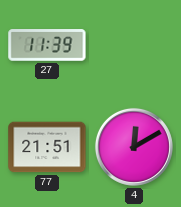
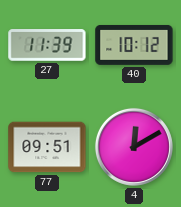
40: none -> 10:12 (134, 45)
77: 21:51 -> 09:51 (47, 147)
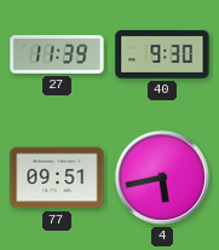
40: 10:12 -> 9:30 (162, 54)
4: 12:10 -> 5:43 (162, 178)
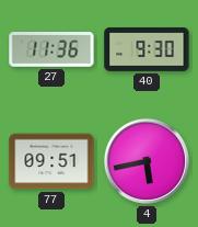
27: 11:39 -> 11:36 (51, 49)
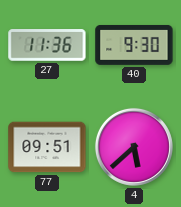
4: 5:43 -> 5:38 (134, 147)
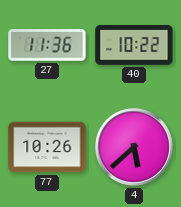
40: 9:30 -> 10:22 (134, 45)
77: 09:51 -> 10:26 (47, 147)
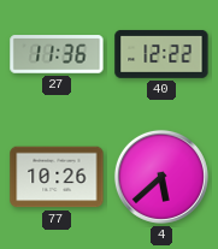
40: 10:22 -> 12:22 (161, 54)
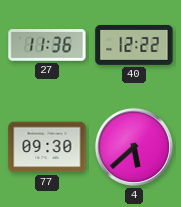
77: 10:26 -> 09:30 (47, 147)
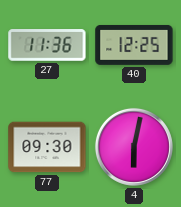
40: 12:22 -> 12:25 (134, 45)
4: 5:38 -> 6:02 (134, 147)
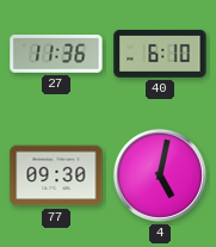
40: 12:25 -> 6:10 (160, 54)
4: 6:02 -> 5:02 (160, 175)
